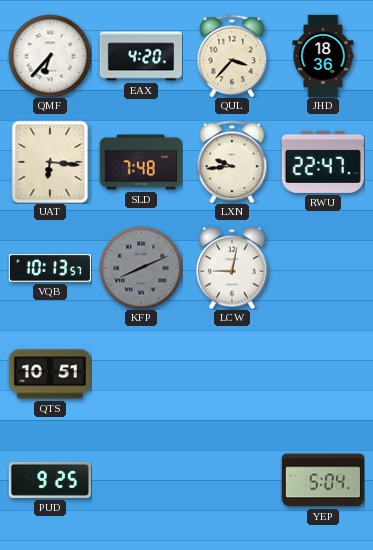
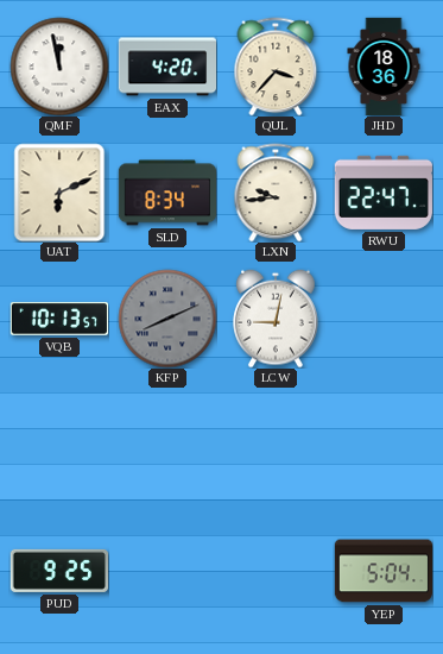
QMF: 6:37 -> 11:58 (59, 67)
UAT: 6:16 -> 6:11 (59, 193)
SLD: 7:48 -> 8:34 (166, 193)
QTS: 10:51 -> none (49, 374)
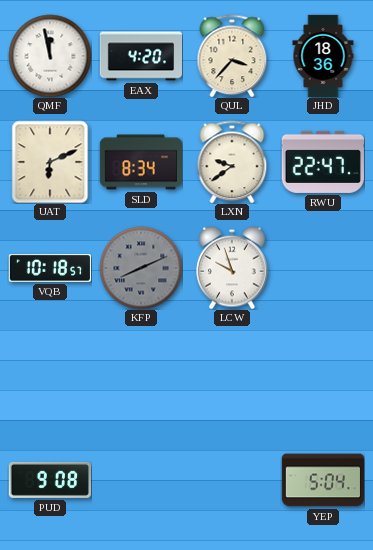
LXN: 9:44 -> 9:39 (232, 162)
VQB: 10:13 -> 10:18 (49, 268)
LCW: 9:02 -> 9:57 (232, 268)
PUD: 9:25 -> 9:08 (49, 480)
